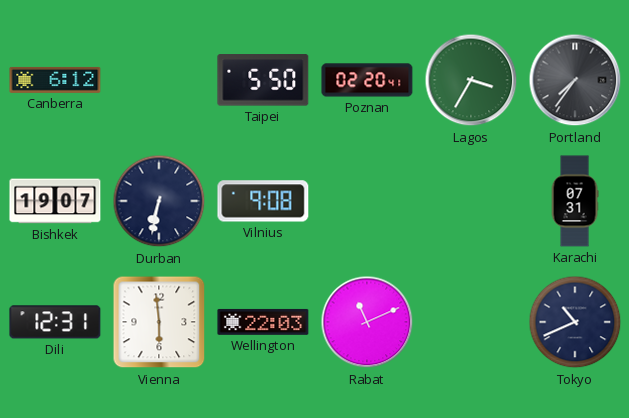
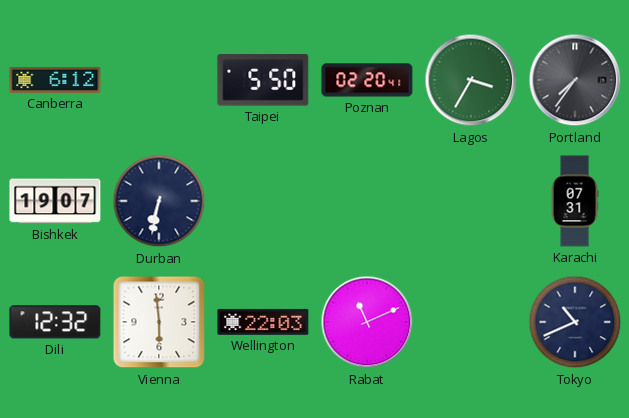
Vilnius: 9:08 -> none (263, 201)
Dili: 12:31 -> 12:32 (55, 322)
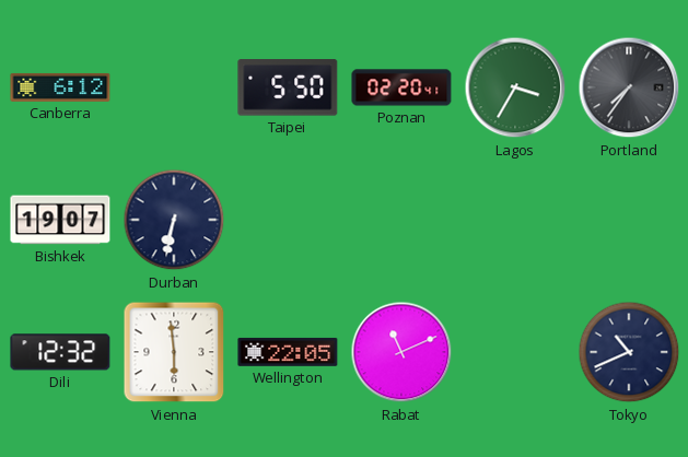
Karachi: 07:31 -> none (575, 201)
Wellington: 22:03 -> 22:05 (288, 352)
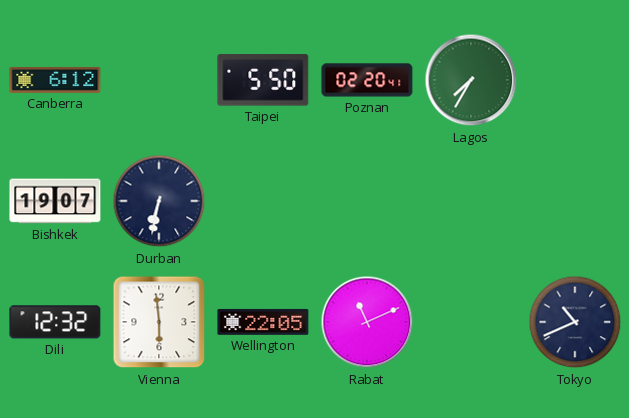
Lagos: 3:35 -> 7:35 (471, 80)
Portland: 7:36 -> none (629, 87)
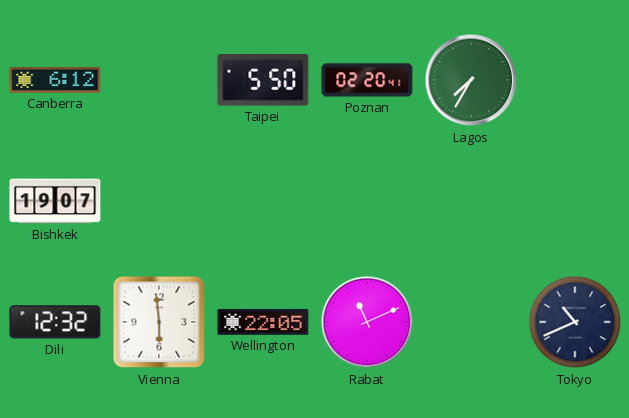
Durban: 6:32 -> none (159, 201)
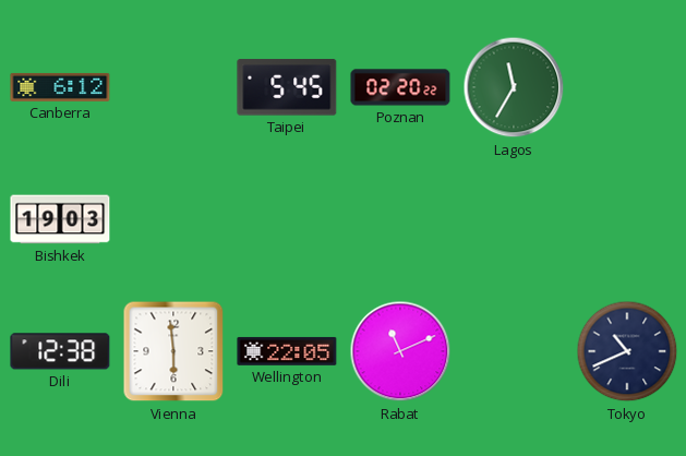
Taipei: 5:50 -> 5:45 (287, 87)
Poznan: 02:20:41 -> 02:20:22 (400, 87)
Lagos: 7:35 -> 11:35 (514, 87)
Bishkek: 19:07 -> 19:03 (60, 219)
Dili: 12:32 -> 12:38 (60, 351)
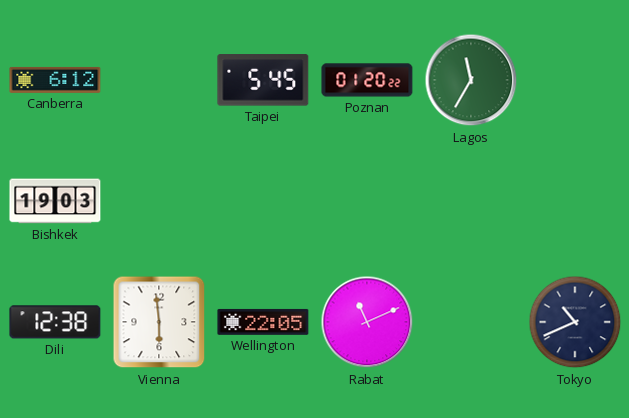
Poznan: 02:20 -> 01:20 (367, 80)
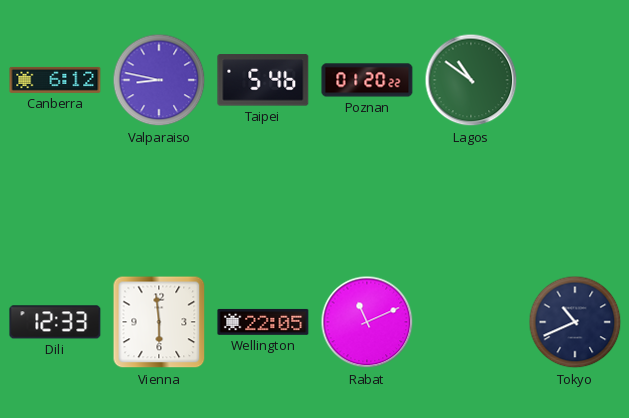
Valparaiso: none -> 8:47 (159, 80)
Taipei: 5:45 -> 5:46 (263, 80)
Lagos: 11:35 -> 10:51 (471, 80)
Bishkek: 19:03 -> none (55, 201)
Dili: 12:38 -> 12:33 (55, 322)
